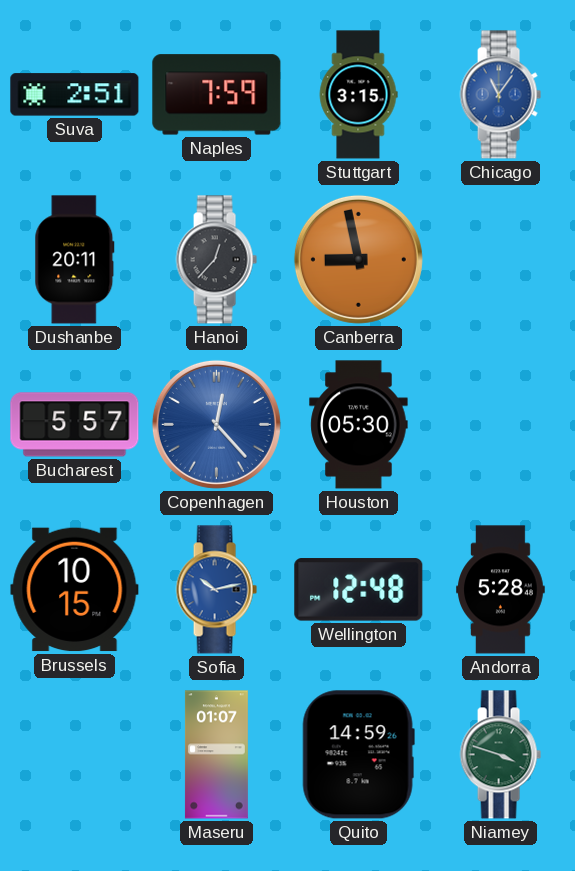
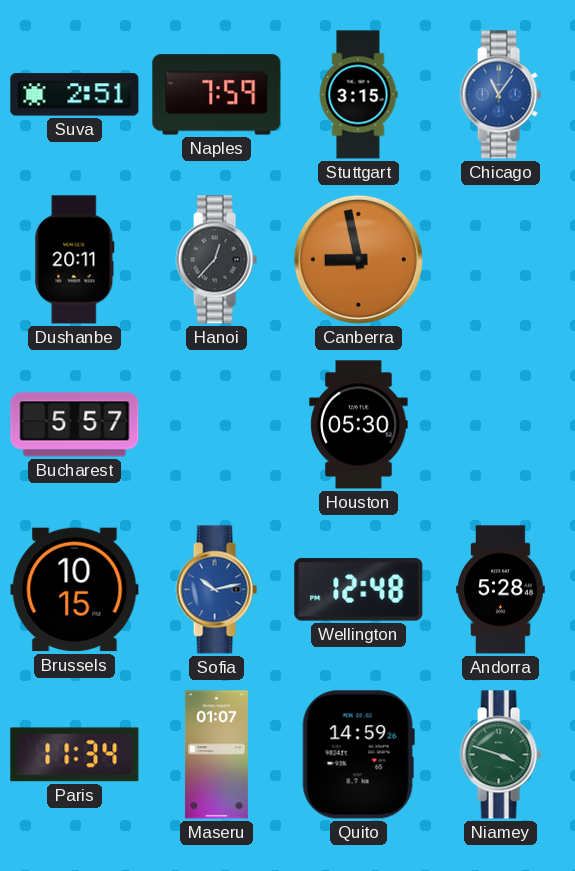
Copenhagen: 12:23 -> none (216, 424)
Paris: none -> 11:34 (75, 755)
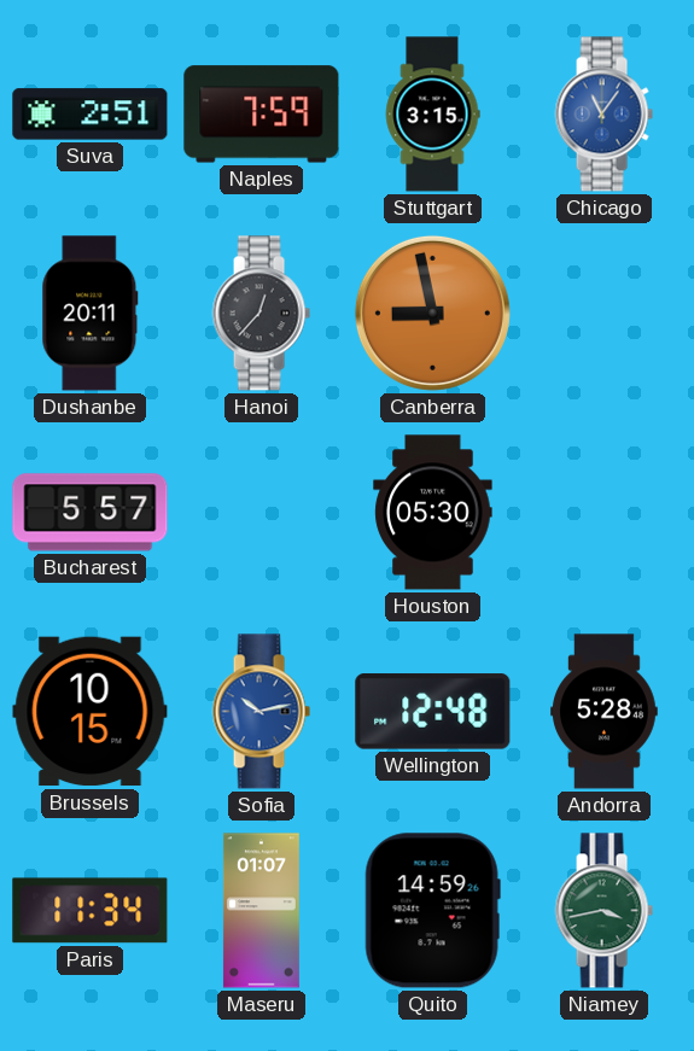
Niamey: 3:48 -> 3:43 (603, 911)
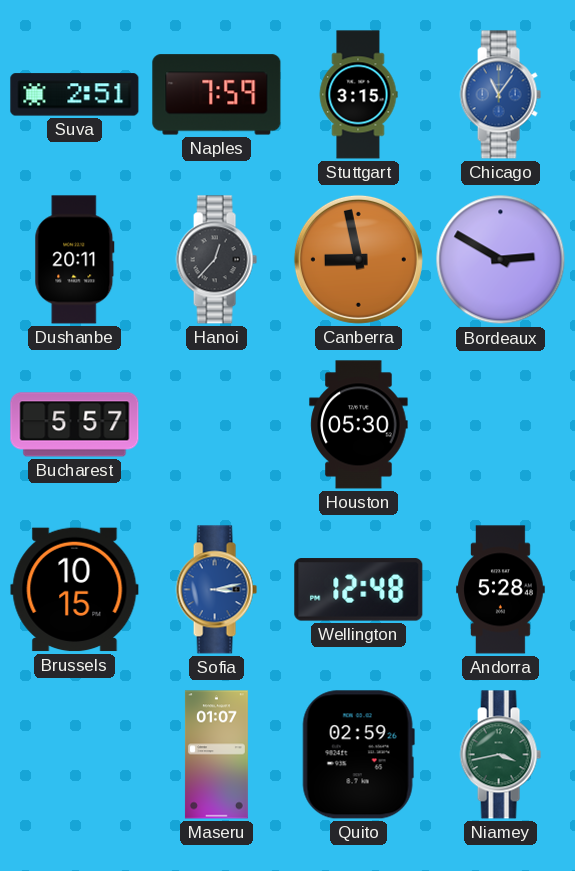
Bordeaux: none -> 2:50 (501, 260)
Sofia: 10:13 -> 3:13 (216, 590)
Paris: 11:34 -> none (91, 911)
Quito: 14:59 -> 02:59 (358, 755)
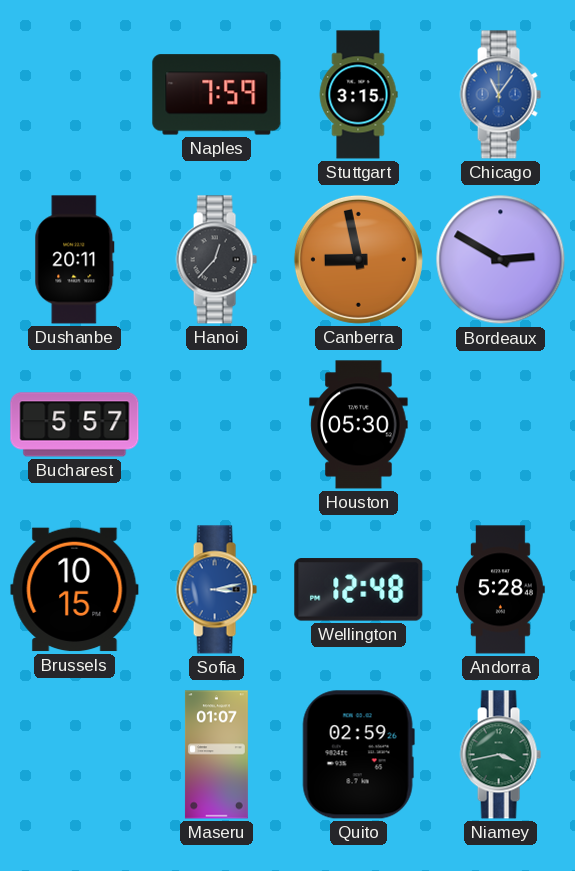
Suva: 2:51 -> none (75, 95)
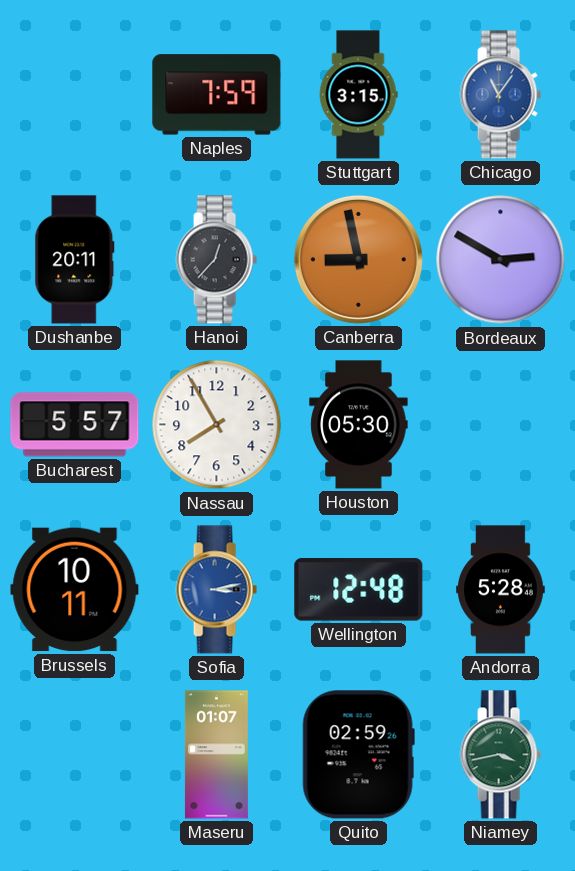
Nassau: none -> 7:55 (217, 425)
Brussels: 10:15 -> 10:11 (75, 590)
